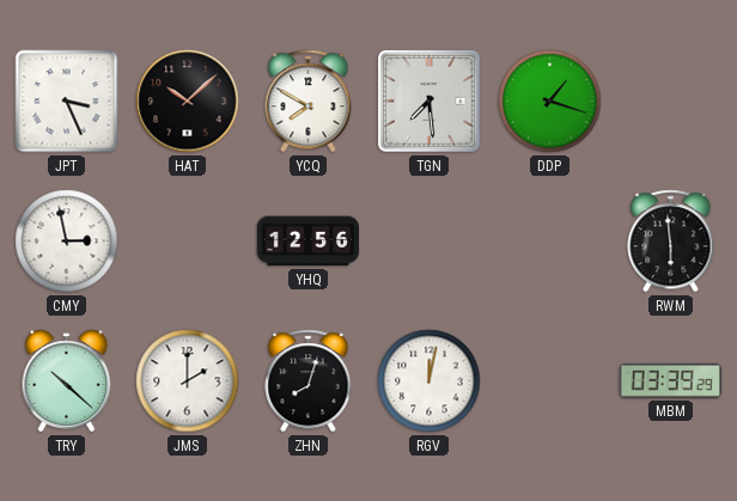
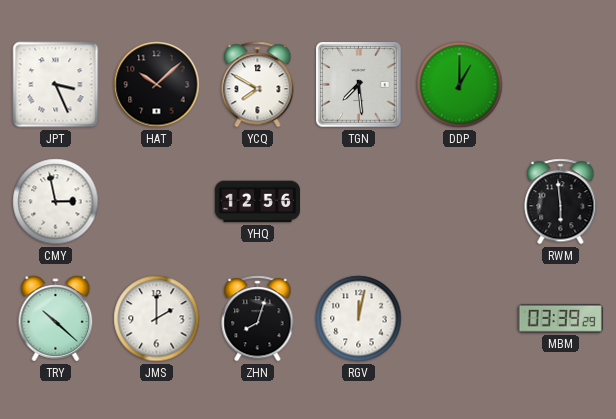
DDP: 1:18 -> 1:00 (460, 85)
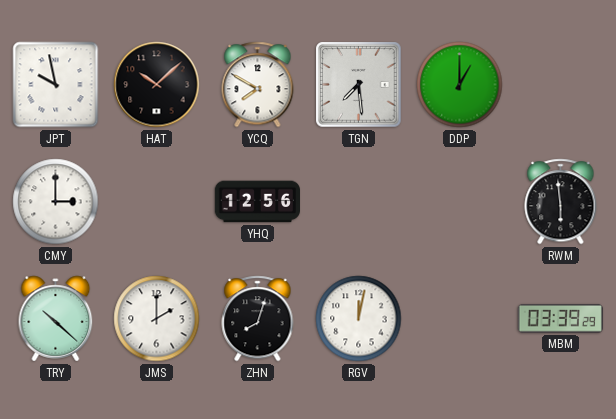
JPT: 3:26 -> 9:58 (56, 85)
CMY: 2:58 -> 3:00 (56, 202)
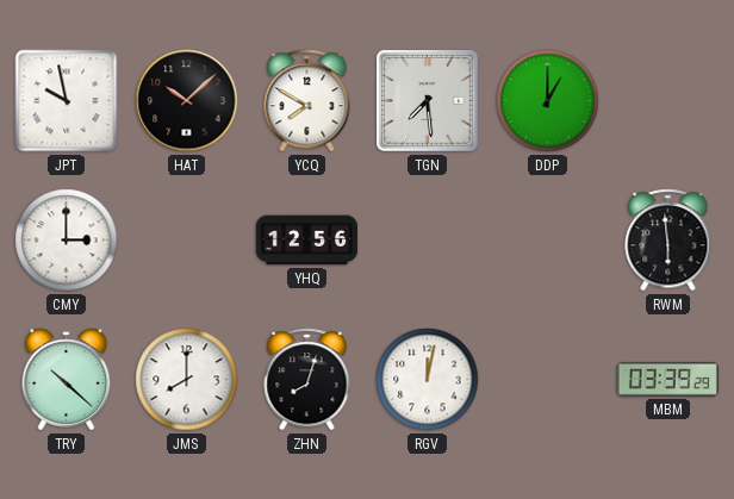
JMS: 2:00 -> 8:00 (187, 380)
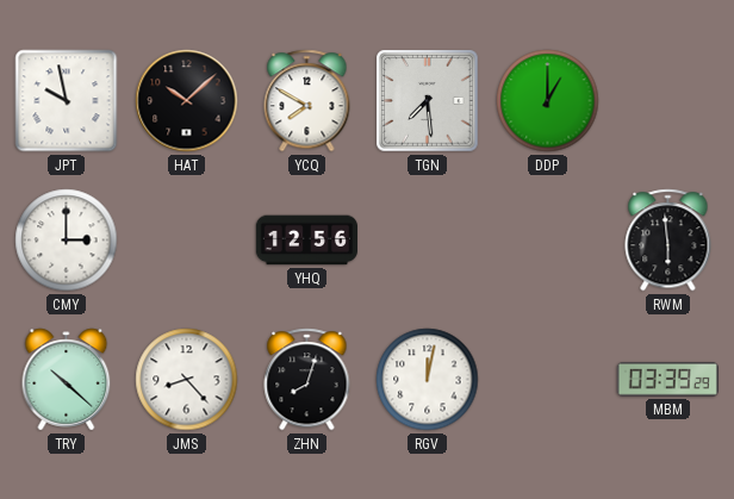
JMS: 8:00 -> 8:23 (187, 380)
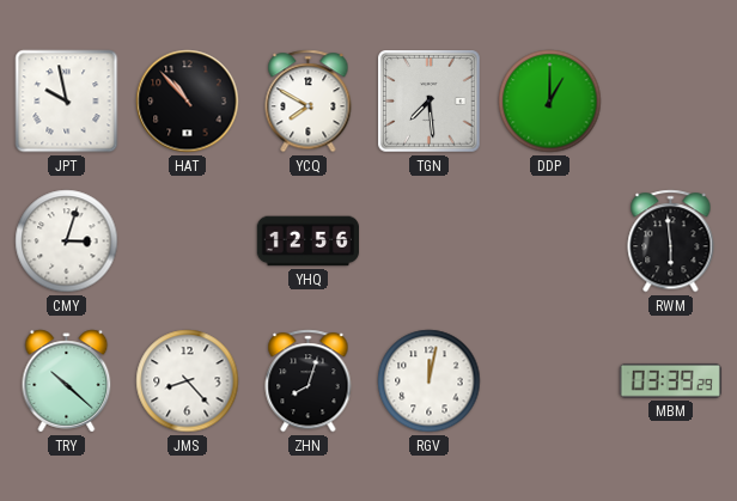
HAT: 10:08 -> 10:53 (188, 102)
CMY: 3:00 -> 3:03 (67, 242)
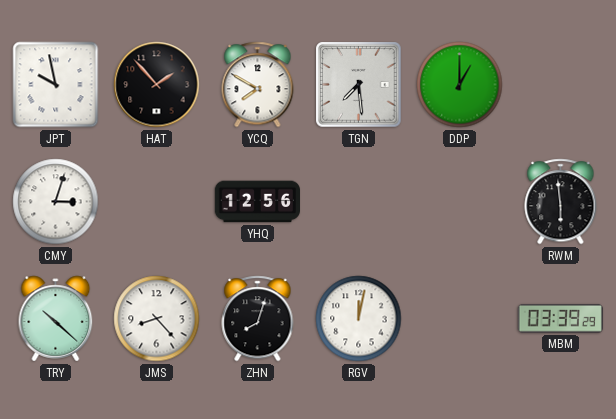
HAT: 10:53 -> 1:53 (157, 85)
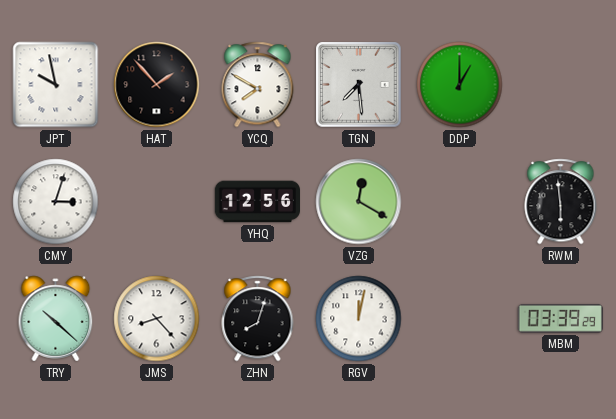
VZG: none -> 12:20 (359, 202)
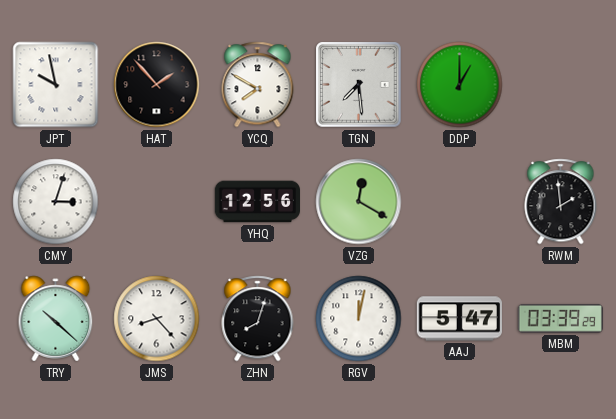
RWM: 5:59 -> 1:59 (561, 202)
AAJ: none -> 5:47 (459, 319)
